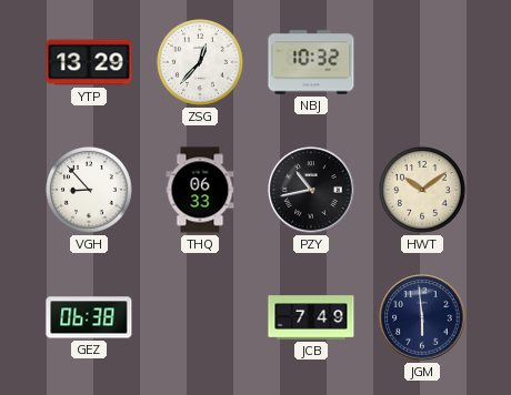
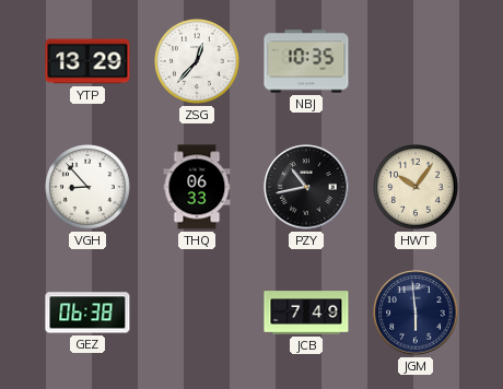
NBJ: 10:32 -> 10:35 (306, 61)
HWT: 10:09 -> 10:06 (417, 188)
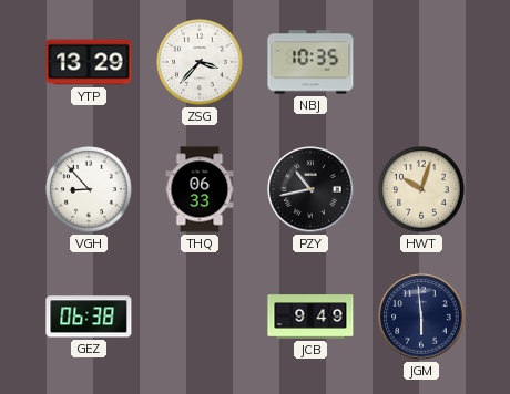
ZSG: 12:37 -> 3:37 (201, 63)
HWT: 10:06 -> 10:03 (422, 190)
JCB: 7:49 -> 9:49 (310, 317)
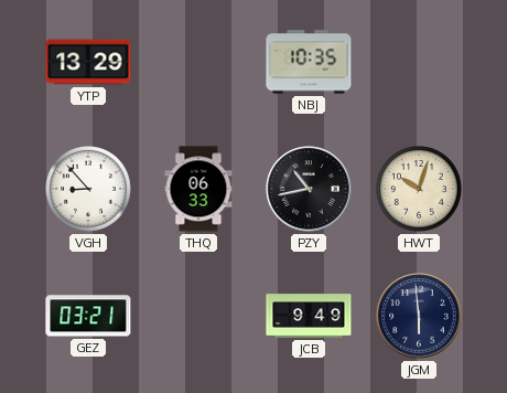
ZSG: 3:37 -> none (201, 63)
GEZ: 06:38 -> 03:21 (88, 316)
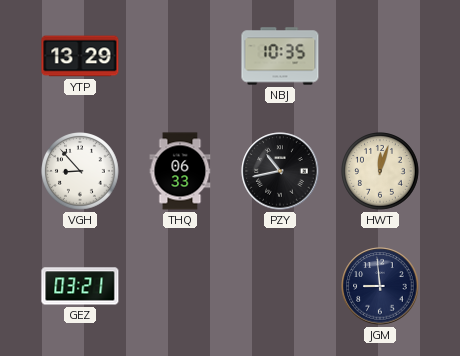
HWT: 10:03 -> 12:03 (381, 172)
JCB: 9:49 -> none (309, 316)
JGM: 5:59 -> 8:59 (380, 286)
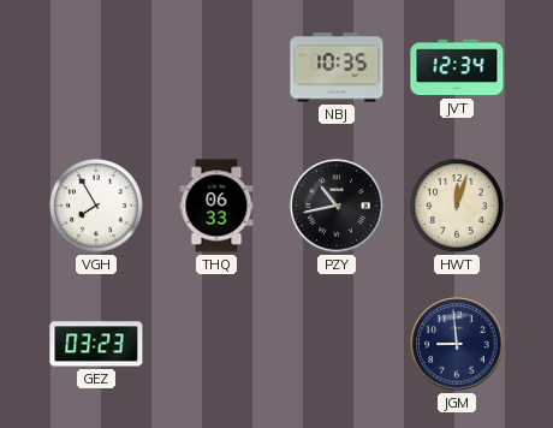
YTP: 13:29 -> none (80, 56)
JVT: none -> 12:34 (457, 67)
VGH: 8:53 -> 7:55 (97, 207)
GEZ: 03:21 -> 03:23 (96, 344)
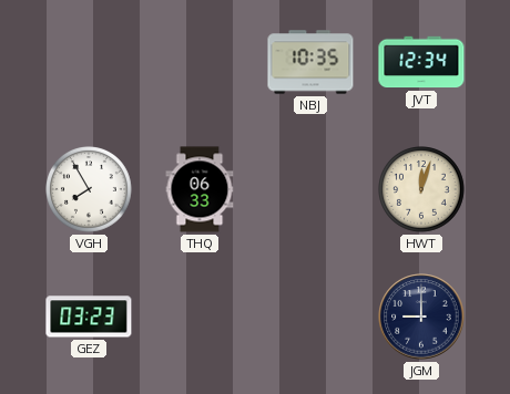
PZY: 10:43 -> none (337, 206)
JGM: 8:59 -> 9:00 (421, 317)
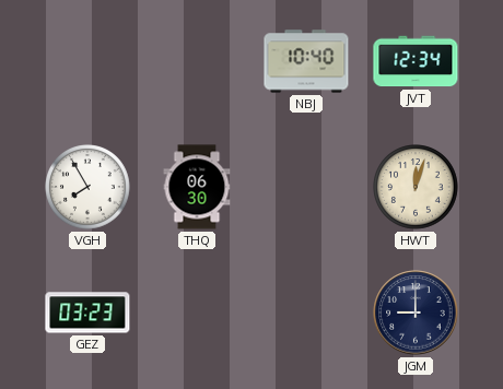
NBJ: 10:35 -> 10:40 (306, 61)
THQ: 06:33 -> 06:30 (197, 187)
